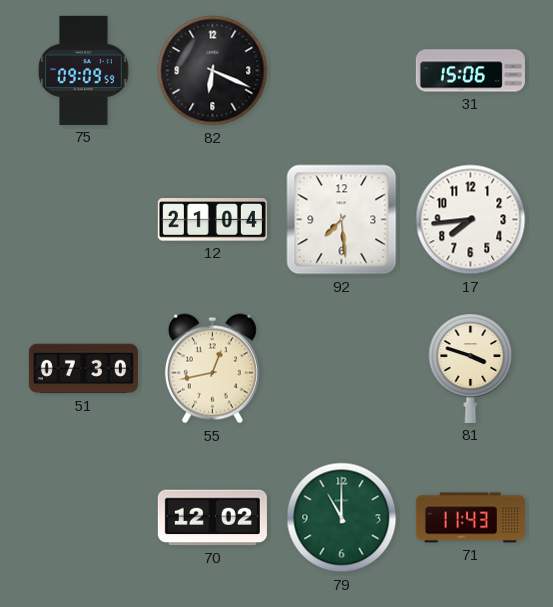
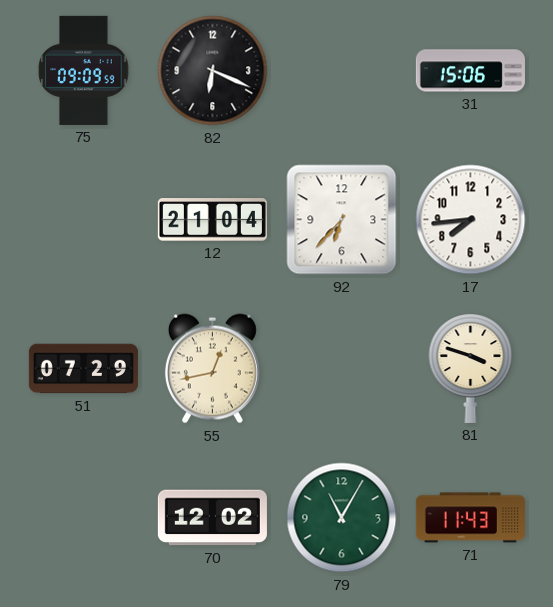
92: 7:29 -> 6:37 (342, 220)
51: 07:30 -> 07:29 (83, 369)
79: 11:00 -> 11:05 (342, 518)
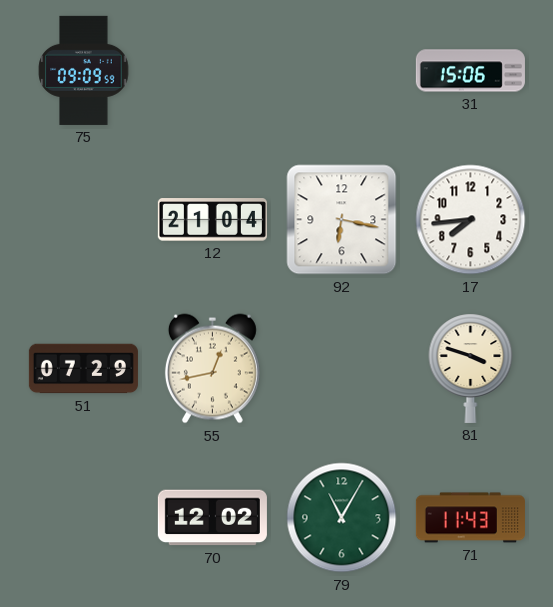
82: 6:19 -> none (213, 71)
92: 6:37 -> 6:17 (342, 220)
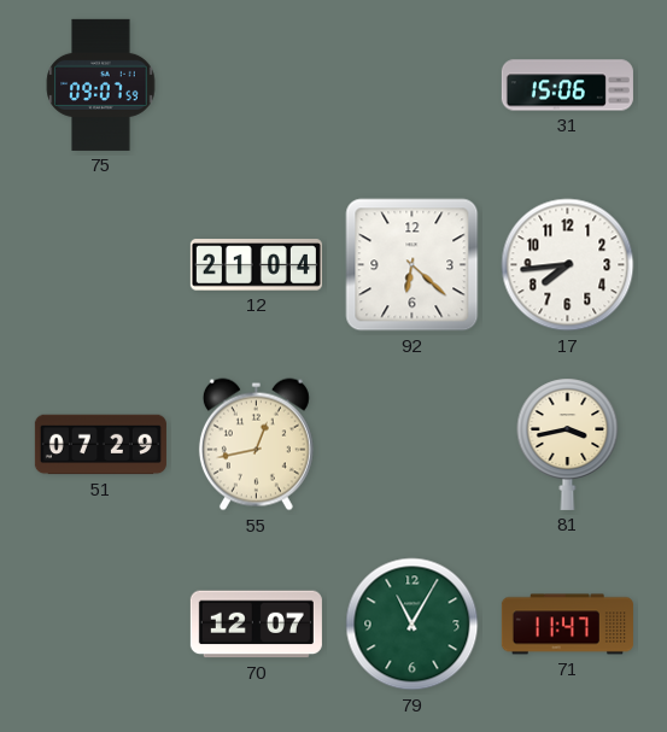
75: 09:09 -> 09:07 (101, 84)
92: 6:17 -> 6:22 (413, 265)
81: 3:48 -> 3:43 (568, 444)
70: 12:02 -> 12:07 (256, 625)
71: 11:43 -> 11:47 (567, 625)
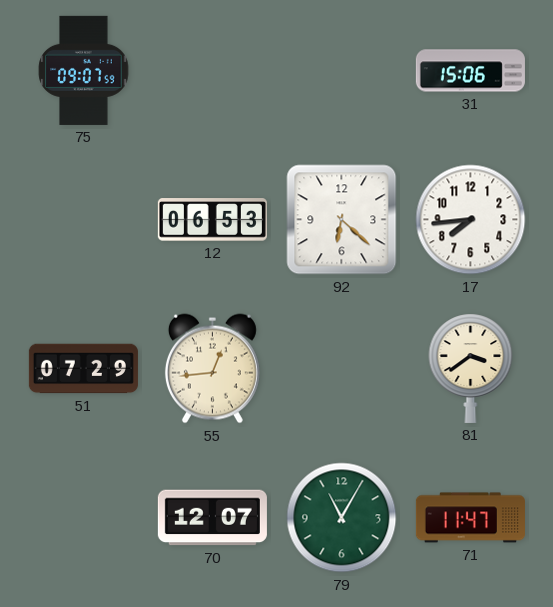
12: 21:04 -> 06:53 (212, 220)
55: 12:43 -> 12:44 (212, 369)
81: 3:43 -> 3:39 (471, 368)
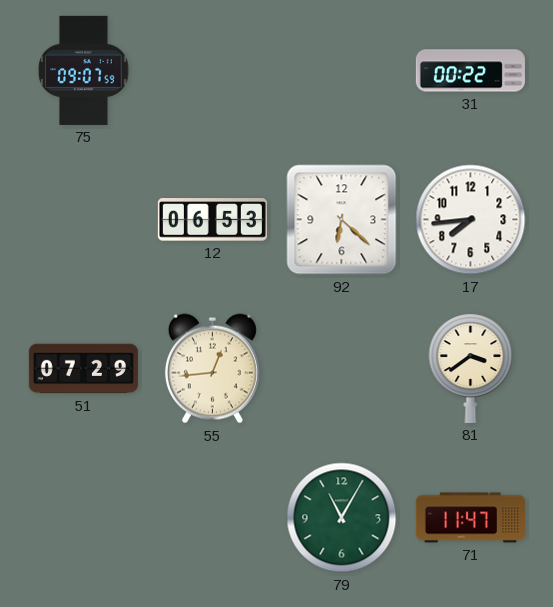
31: 15:06 -> 00:22 (470, 71)
70: 12:07 -> none (212, 518)
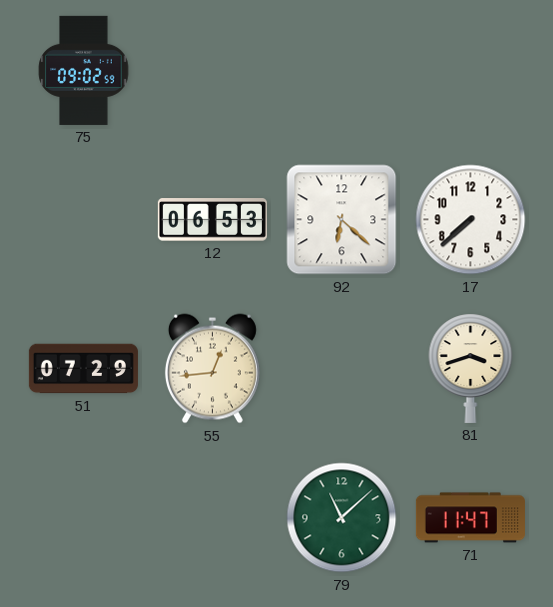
75: 09:07 -> 09:02 (84, 70)
31: 00:22 -> none (470, 71)
17: 7:44 -> 7:38 (471, 220)
81: 3:39 -> 3:42 (471, 368)
79: 11:05 -> 11:08 (342, 518)
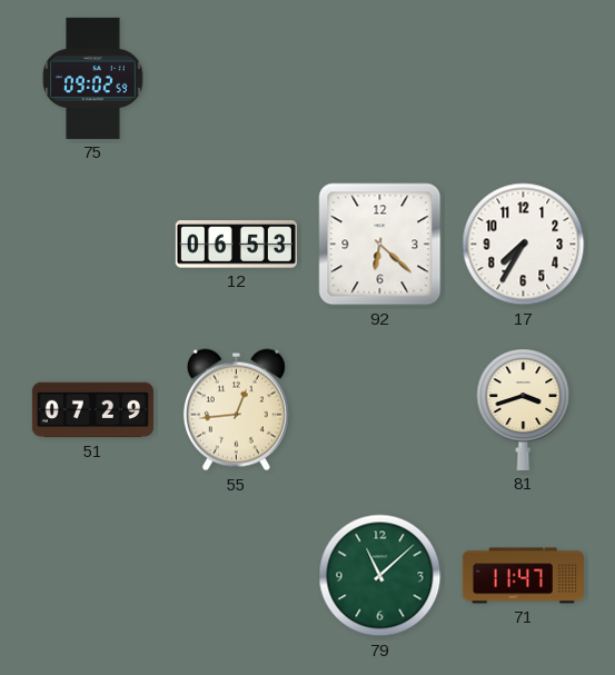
17: 7:38 -> 7:35 (524, 245)
